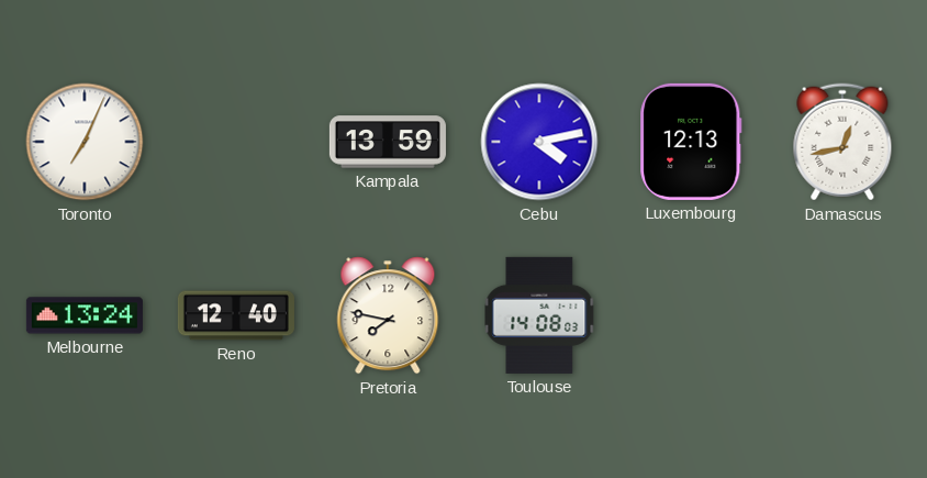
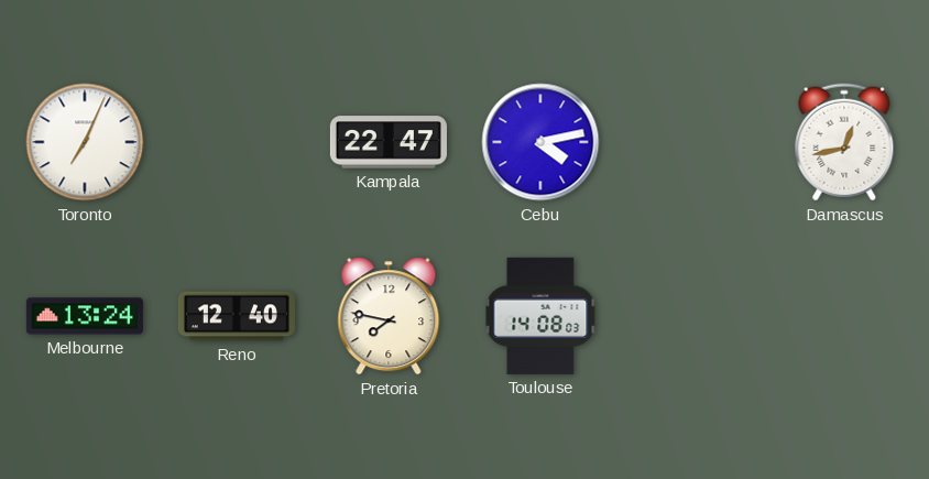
Kampala: 13:59 -> 22:47 (389, 142)
Luxembourg: 12:13 -> none (691, 142)
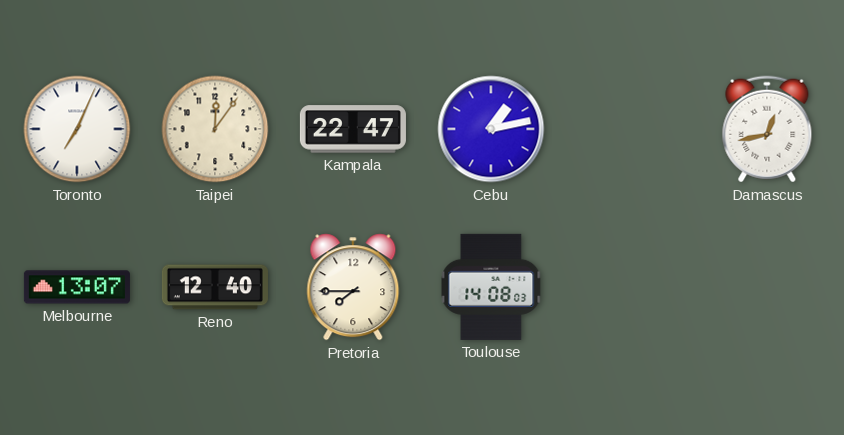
Taipei: none -> 12:06 (215, 129)
Cebu: 4:13 -> 1:13 (491, 129)
Melbourne: 13:24 -> 13:07 (77, 287)
Pretoria: 7:47 -> 7:45 (353, 287)
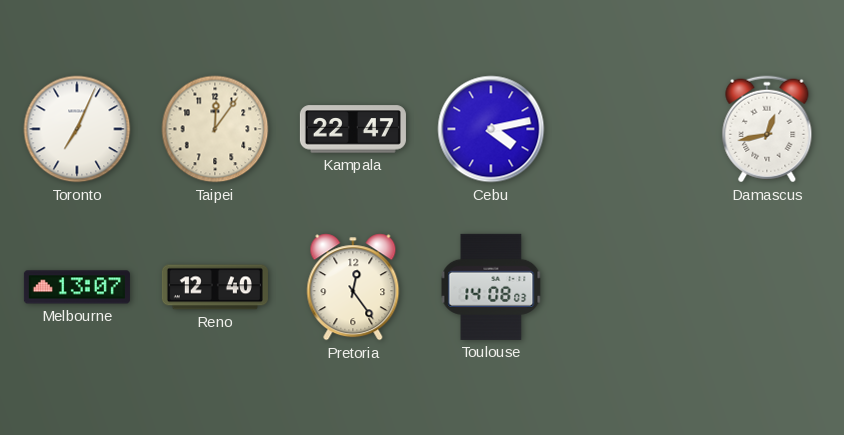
Cebu: 1:13 -> 4:13 (491, 129)
Pretoria: 7:45 -> 12:24 (353, 287)
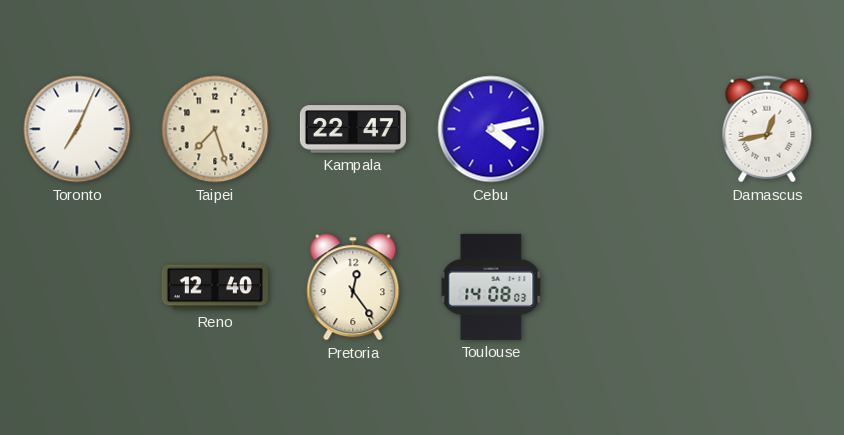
Taipei: 12:06 -> 7:27 (215, 129)
Melbourne: 13:07 -> none (77, 287)
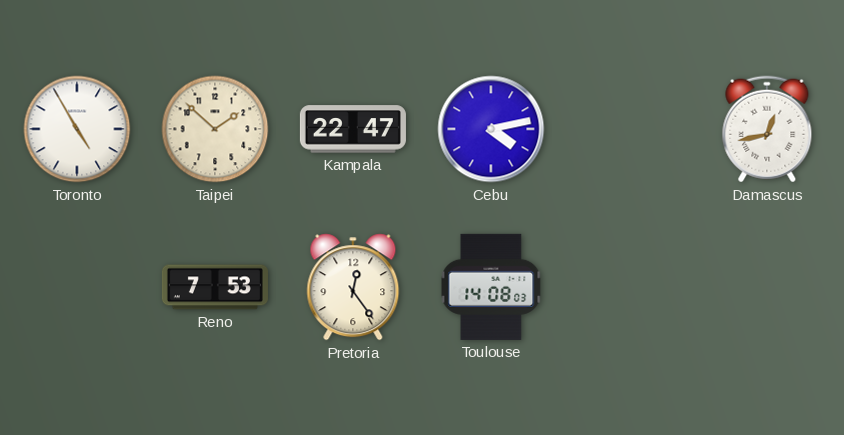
Toronto: 7:04 -> 4:55 (77, 129)
Taipei: 7:27 -> 1:52 (215, 129)
Reno: 12:40 -> 7:53 (215, 287)
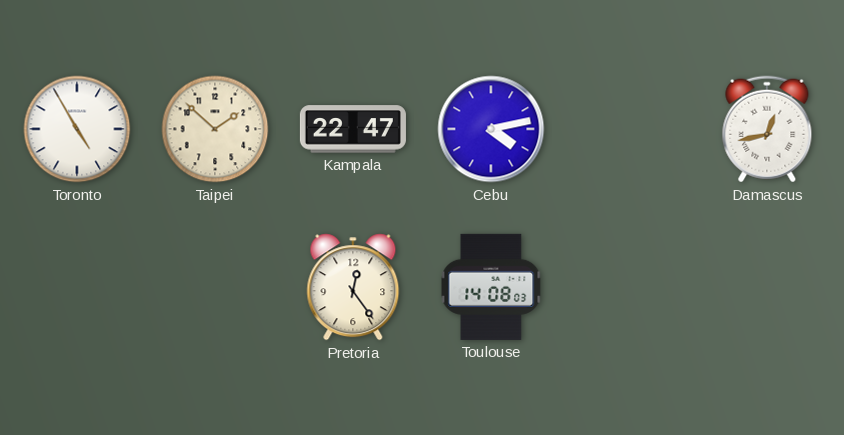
Reno: 7:53 -> none (215, 287)
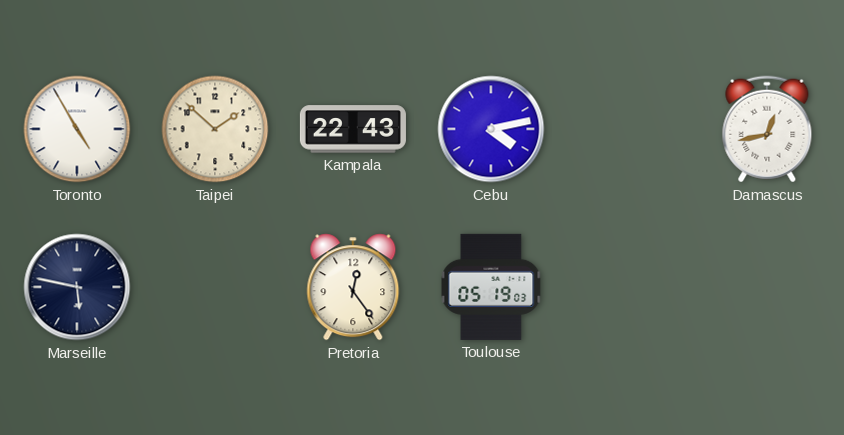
Kampala: 22:47 -> 22:43 (353, 129)
Marseille: none -> 5:47 (77, 287)
Toulouse: 14:08 -> 05:19 (491, 287)
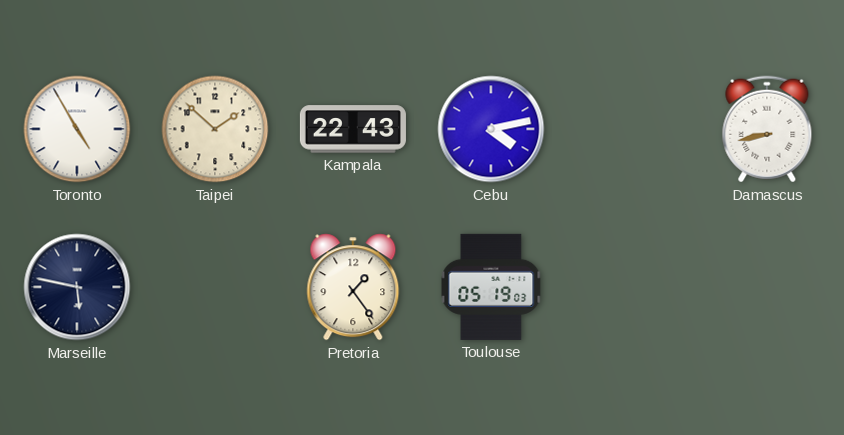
Damascus: 12:43 -> 8:43 (767, 129)
Pretoria: 12:24 -> 1:24 (353, 287)
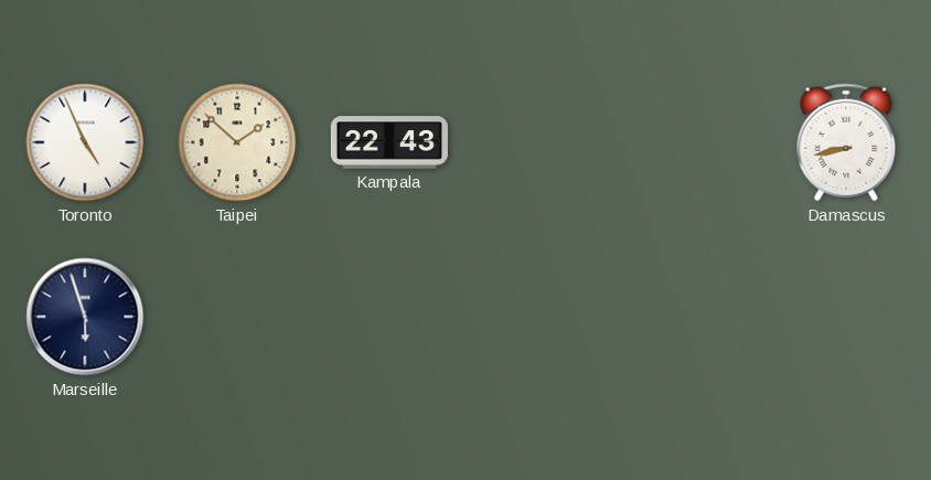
Toronto: 4:55 -> 4:56 (85, 142)
Cebu: 4:13 -> none (491, 129)
Marseille: 5:47 -> 5:57 (85, 317)
Pretoria: 1:24 -> none (353, 287)
Toulouse: 05:19 -> none (491, 287)
